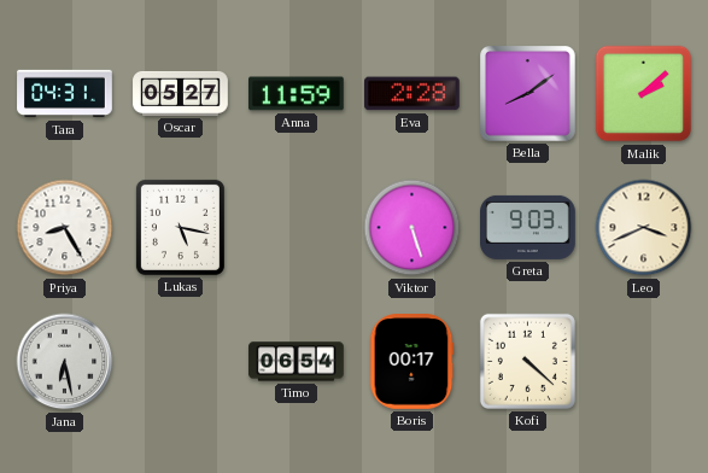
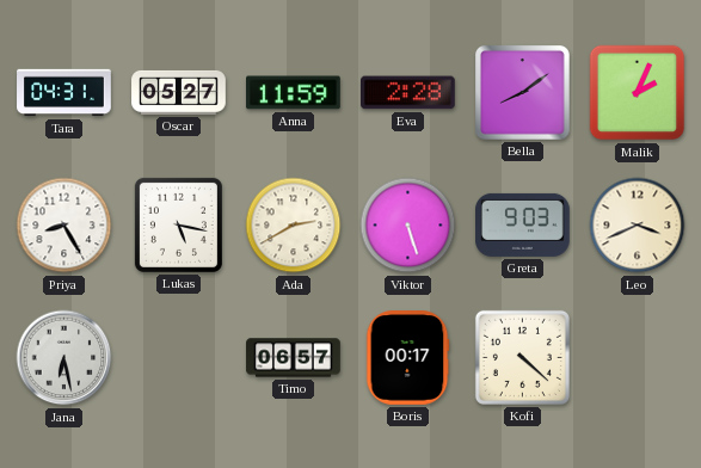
Malik: 2:08 -> 2:04 (638, 93)
Ada: none -> 2:40 (294, 226)
Timo: 06:54 -> 06:57 (294, 358)
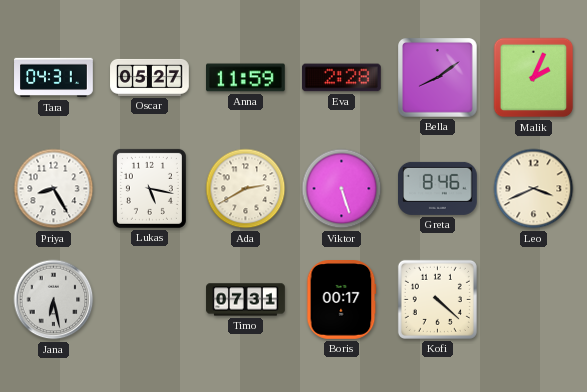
Greta: 9:03 -> 8:46 (438, 188)
Timo: 06:57 -> 07:31 (246, 300)
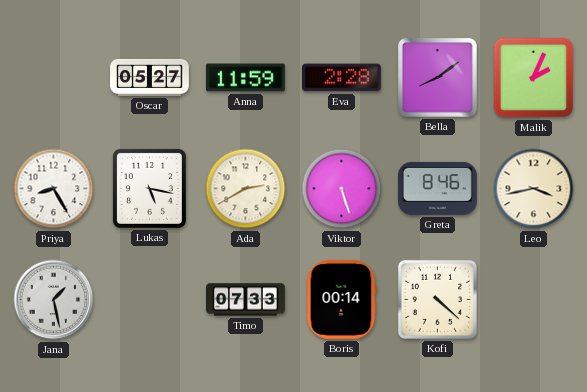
Tara: 04:31 -> none (54, 78)
Leo: 3:41 -> 3:43 (534, 189)
Jana: 6:28 -> 1:28 (54, 300)
Timo: 07:31 -> 07:33 (246, 300)
Boris: 00:17 -> 00:14 (341, 300)
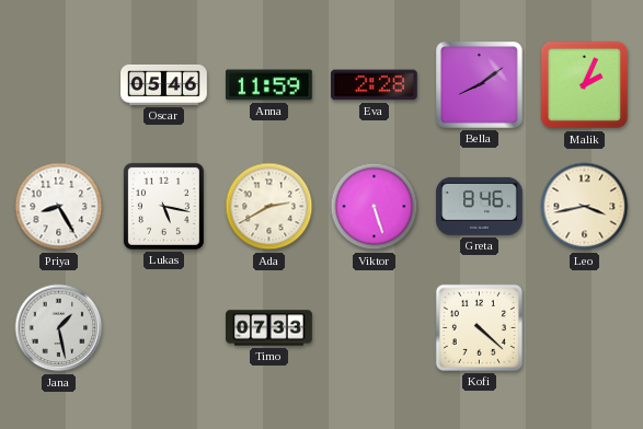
Oscar: 05:27 -> 05:46 (164, 84)
Boris: 00:14 -> none (341, 300)
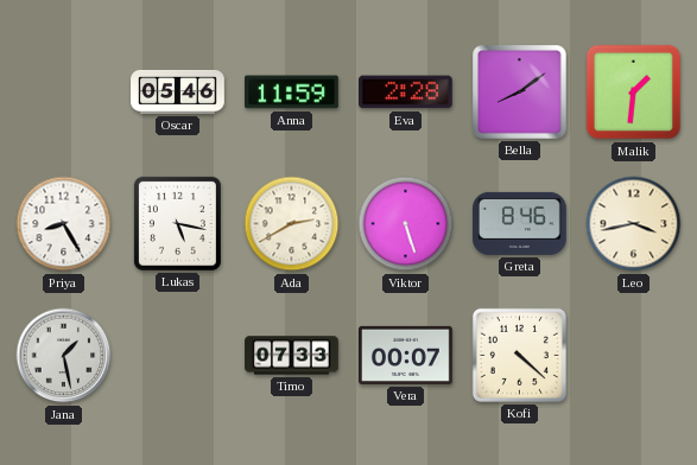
Malik: 2:04 -> 1:31 (634, 93)
Vera: none -> 00:07 (406, 355)
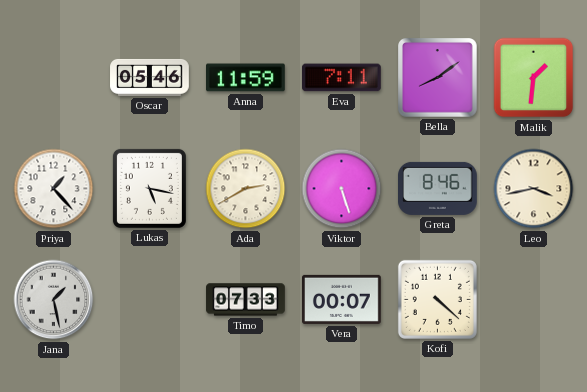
Eva: 2:28 -> 7:11 (342, 78)
Priya: 8:25 -> 1:23 (54, 189)
